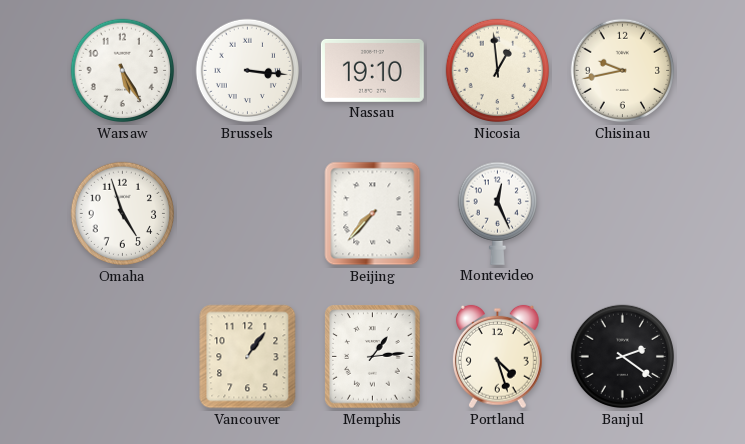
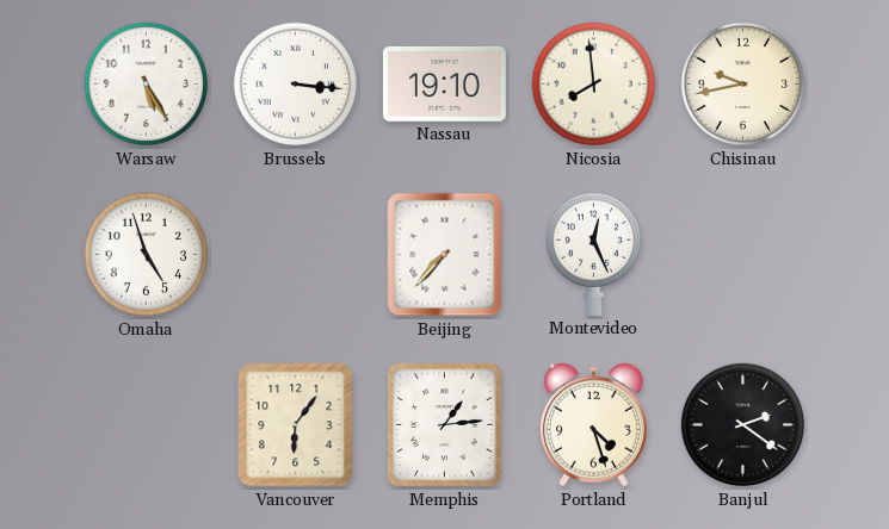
Nicosia: 12:59 -> 7:59 (594, 85)
Vancouver: 1:06 -> 6:06 (296, 425)
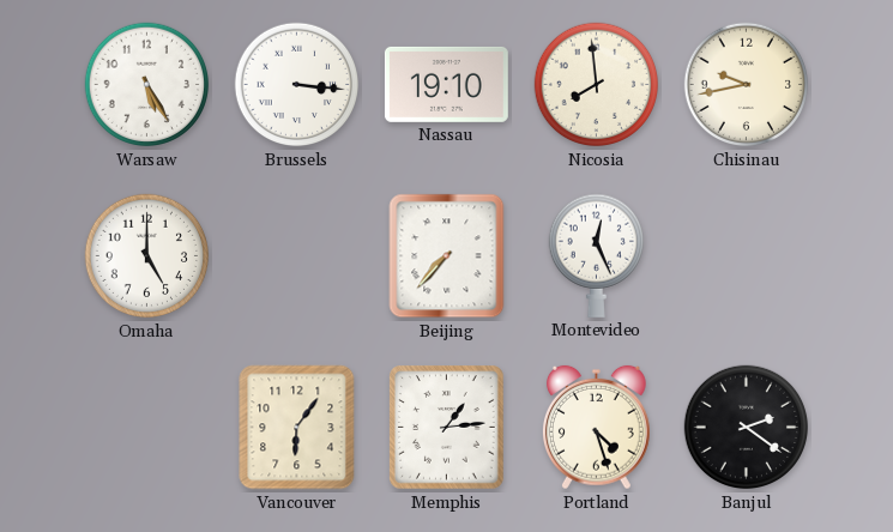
Omaha: 4:57 -> 5:00 (147, 256)
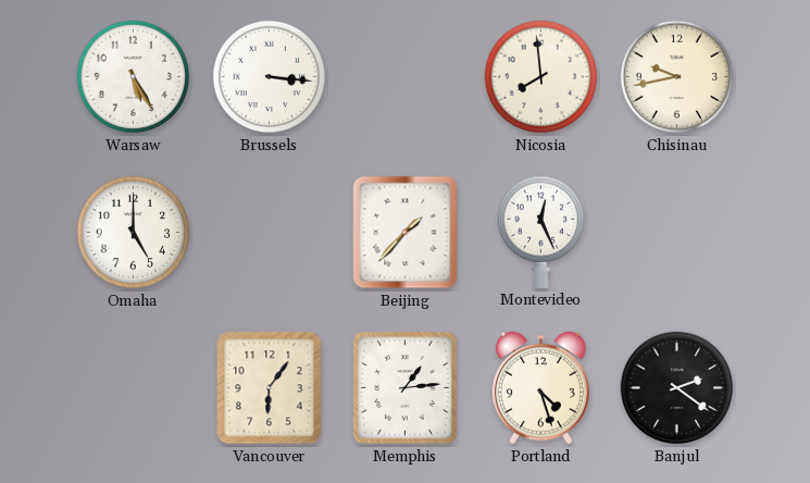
Nassau: 19:10 -> none (446, 84)
Beijing: 7:37 -> 1:37 (406, 233)
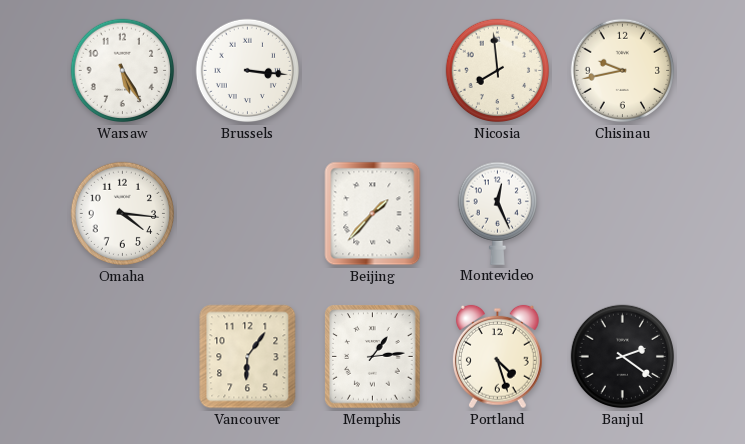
Omaha: 5:00 -> 4:16 (123, 214)
